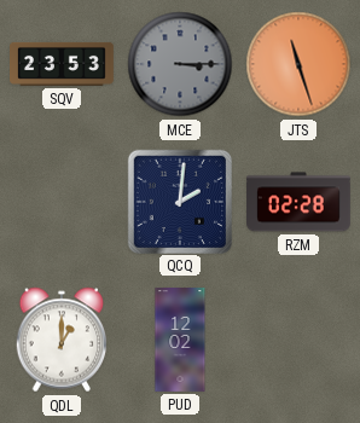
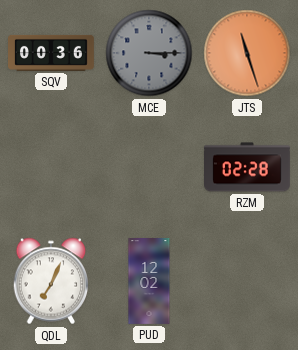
SQV: 23:53 -> 00:36 (52, 53)
QCQ: 2:01 -> none (179, 201)
QDL: 1:00 -> 7:04 (51, 281)
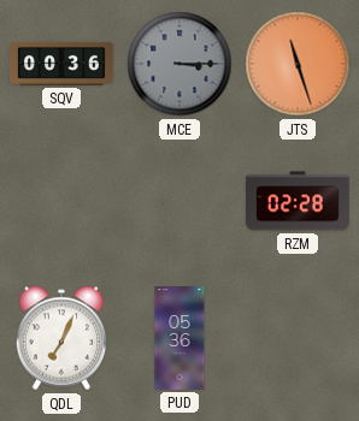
PUD: 12:02 -> 05:36 (179, 339)
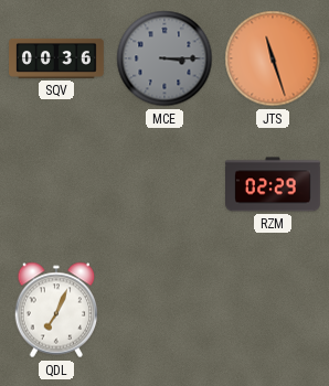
RZM: 02:28 -> 02:29 (274, 184)
PUD: 05:36 -> none (179, 339)
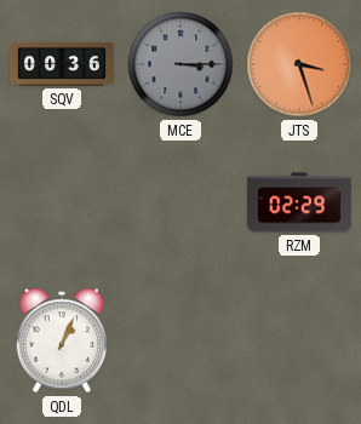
JTS: 11:27 -> 3:27 (299, 64)
QDL: 7:04 -> 1:04 (62, 340)
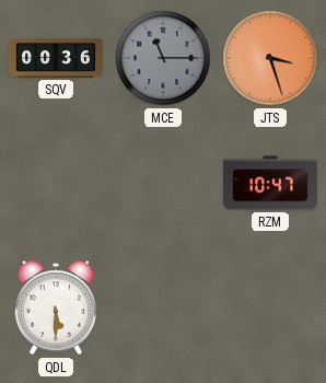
MCE: 3:15 -> 11:15 (163, 58)
RZM: 02:29 -> 10:47 (271, 183)
QDL: 1:04 -> 5:30 (56, 307)
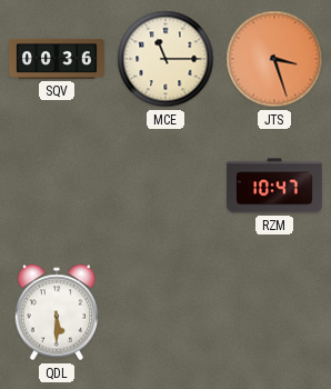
MCE dial: grey -> cream (165, 59)
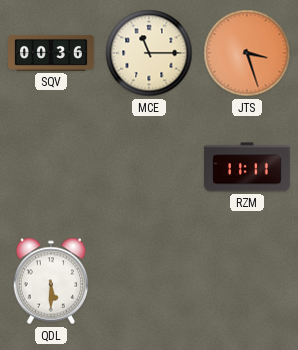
RZM: 10:47 -> 11:11 (248, 167)
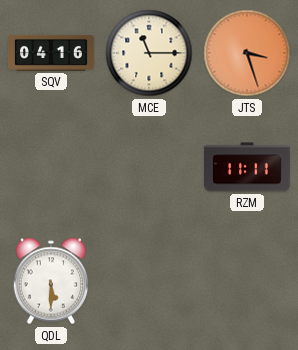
SQV: 00:36 -> 04:16 (52, 53)
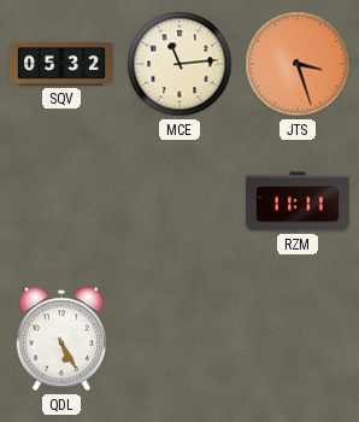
SQV: 04:16 -> 05:32 (63, 64)
MCE: 11:15 -> 11:14 (179, 64)
QDL: 5:30 -> 5:25 (61, 339)
